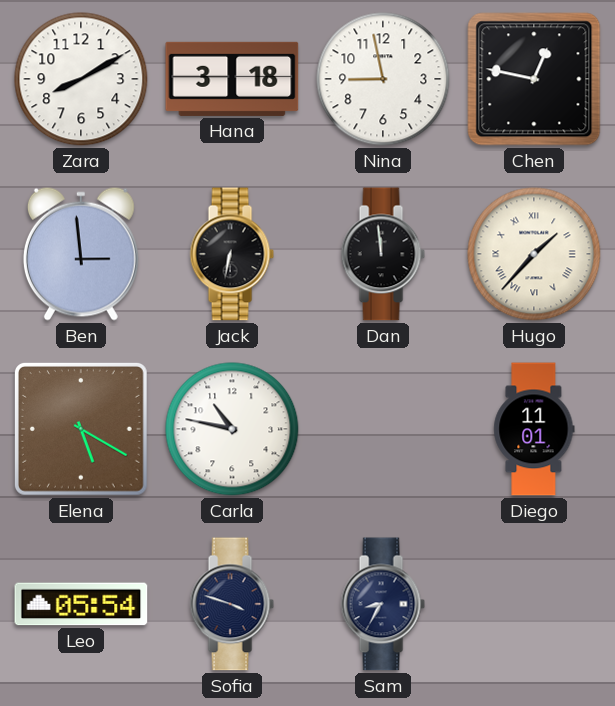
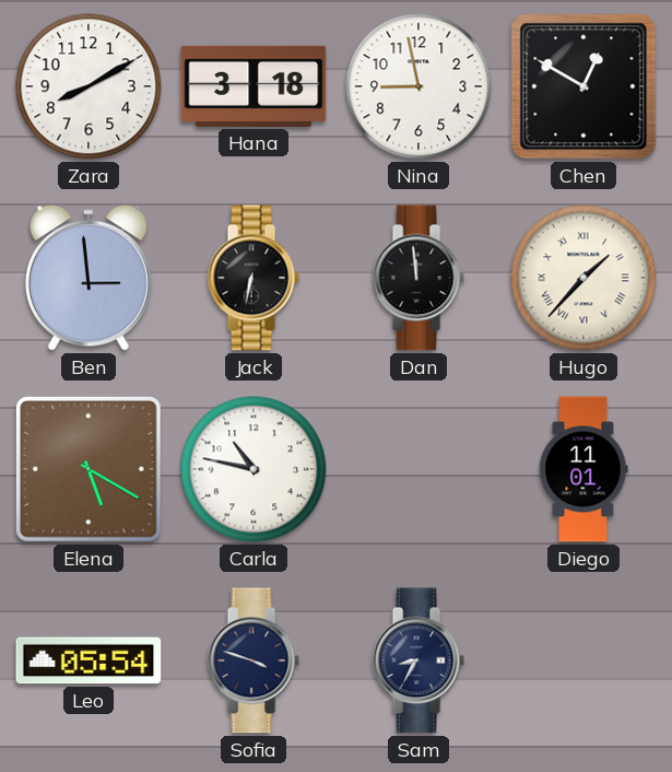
Chen: 12:47 -> 12:50 (583, 86)
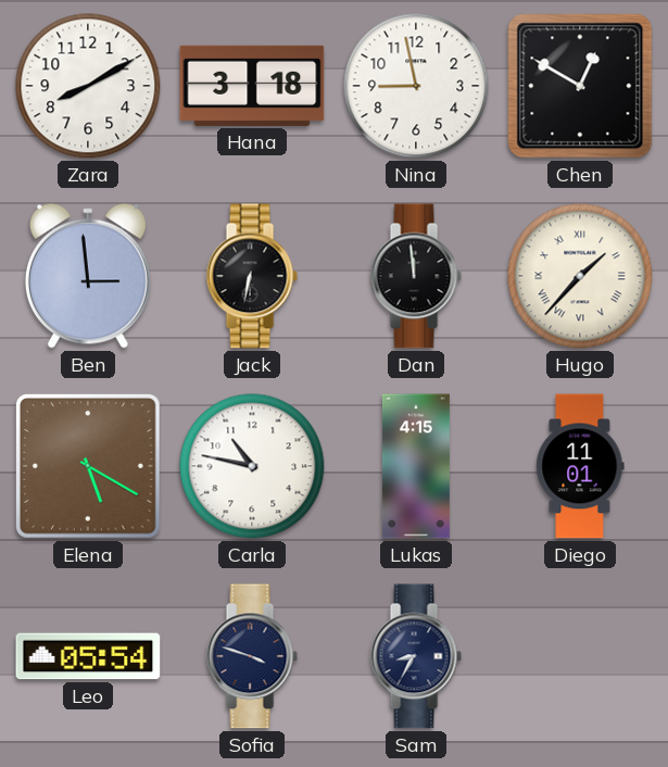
Lukas: none -> 4:15 (416, 466)
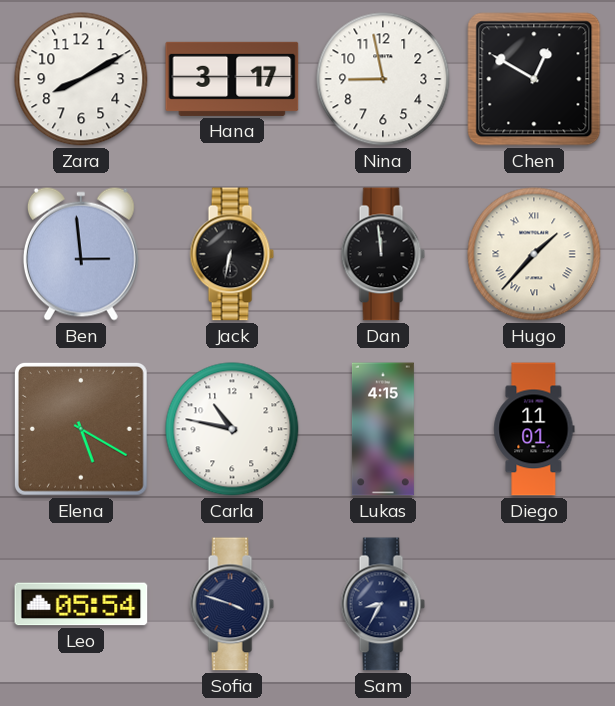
Hana: 3:18 -> 3:17 (232, 79)
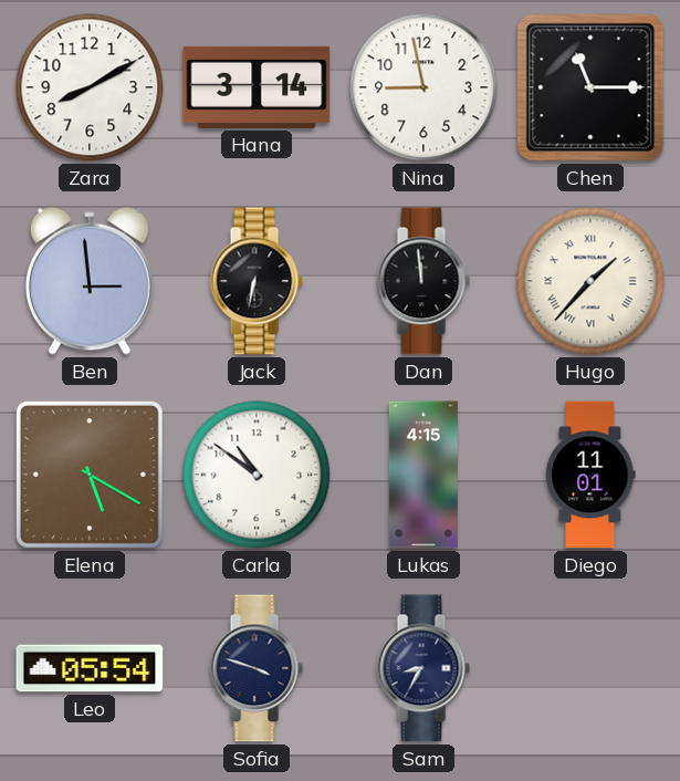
Hana: 3:17 -> 3:14 (257, 87)
Chen: 12:50 -> 11:15 (590, 87)
Carla: 10:47 -> 10:51 (257, 475)
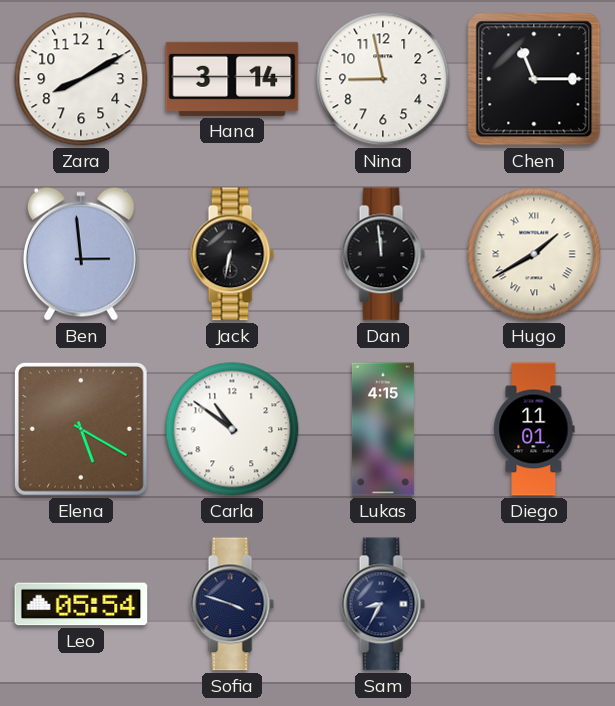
Hugo: 1:37 -> 1:40 (534, 254)
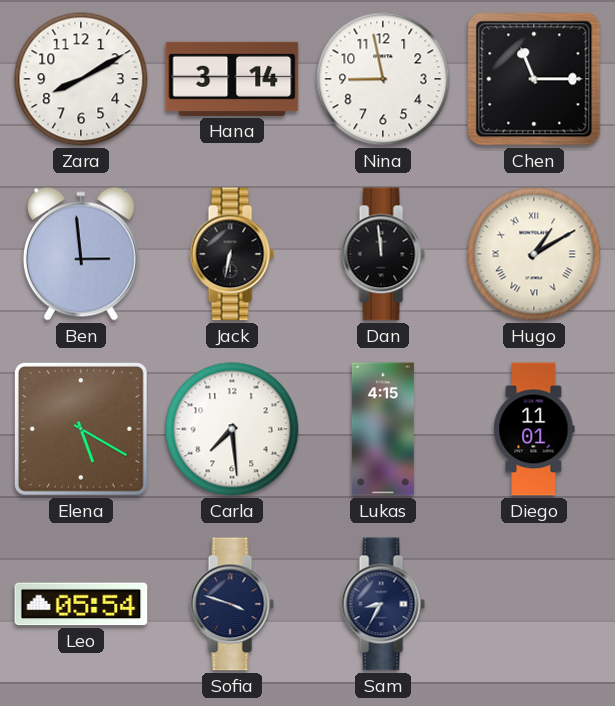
Hugo: 1:40 -> 1:10 (534, 254)
Carla: 10:51 -> 7:29 (232, 429)
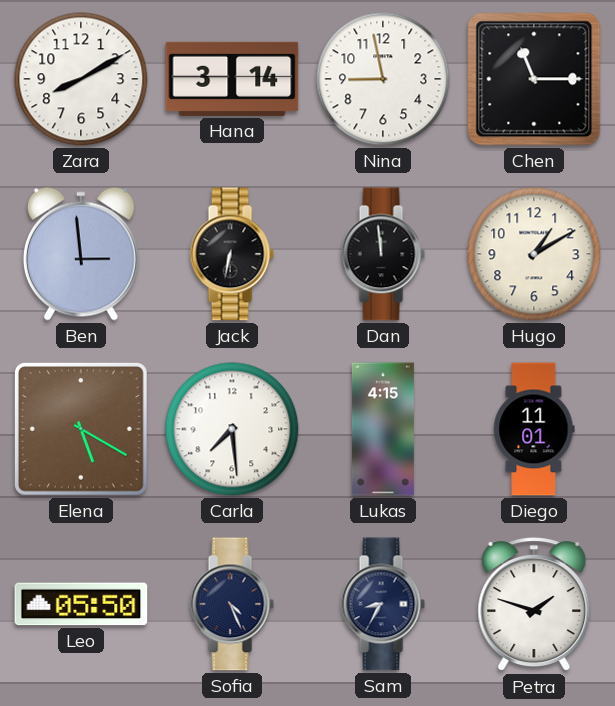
Hugo numerals: Roman -> Arabic (534, 254)
Leo: 05:54 -> 05:50 (81, 604)
Sofia: 3:48 -> 4:26 (232, 604)
Petra: none -> 1:48 (534, 605)
